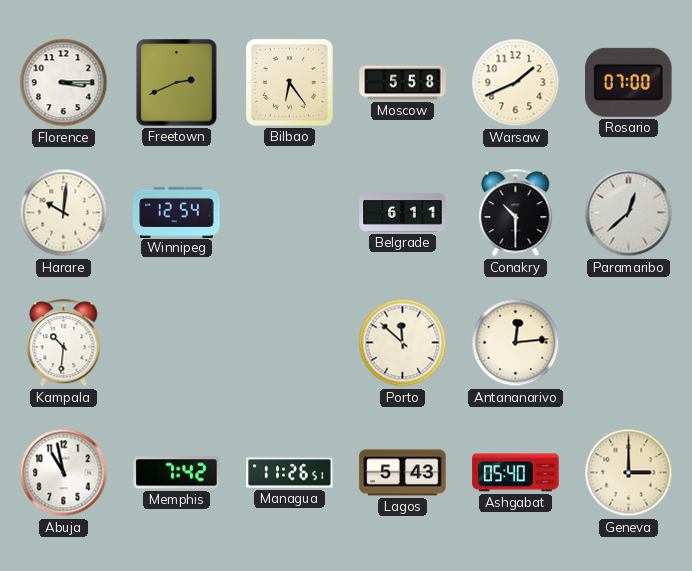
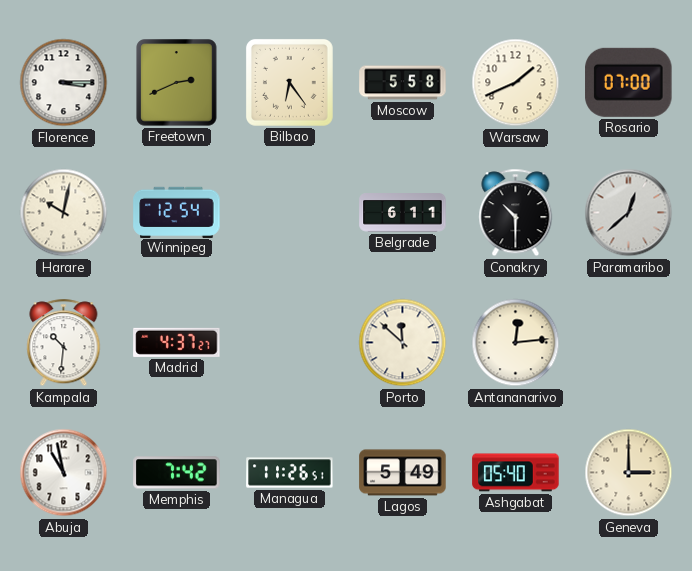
Harare: 10:01 -> 10:02 (64, 213)
Madrid: none -> 4:37 (177, 342)
Lagos: 5:43 -> 5:49 (403, 473)
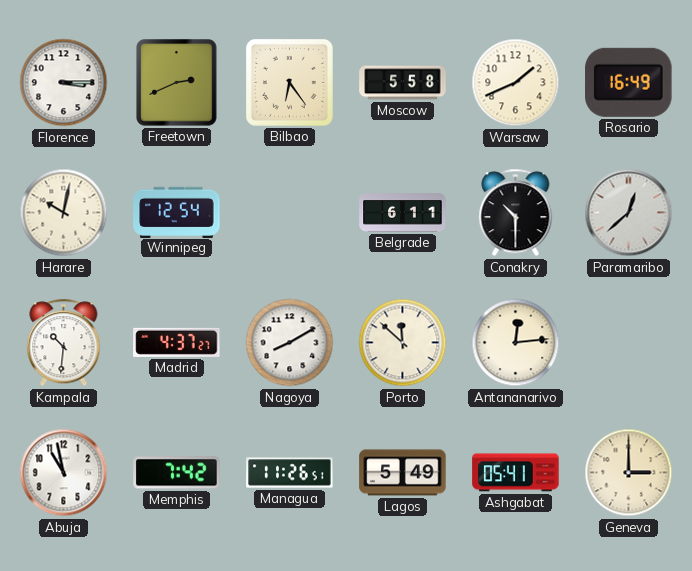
Rosario: 07:00 -> 16:49 (629, 82)
Nagoya: none -> 8:10 (290, 343)
Ashgabat: 05:40 -> 05:41 (516, 473)
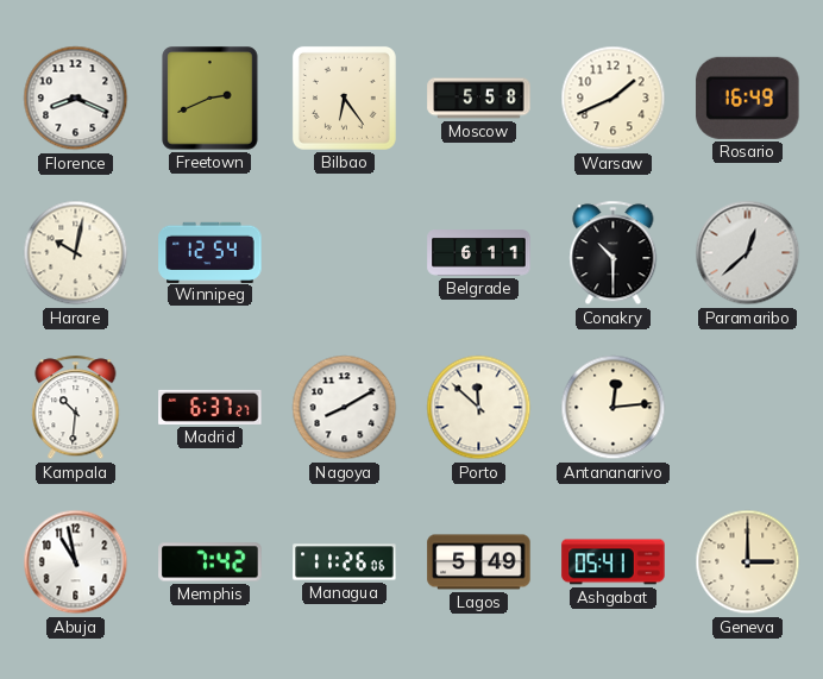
Florence: 3:15 -> 8:19 (76, 99)
Madrid: 4:37 -> 6:37 (211, 407)
Managua: 11:26:51 -> 11:26:06 (345, 562)
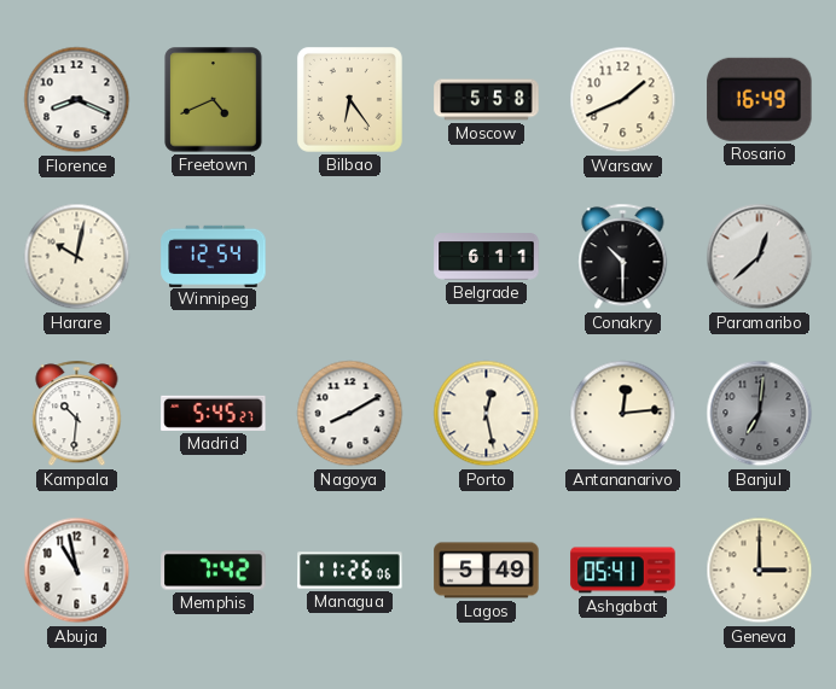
Freetown: 2:41 -> 4:41 (214, 100)
Madrid: 6:37 -> 5:45 (214, 413)
Porto: 11:52 -> 12:28 (487, 414)
Banjul: none -> 7:01 (760, 414)
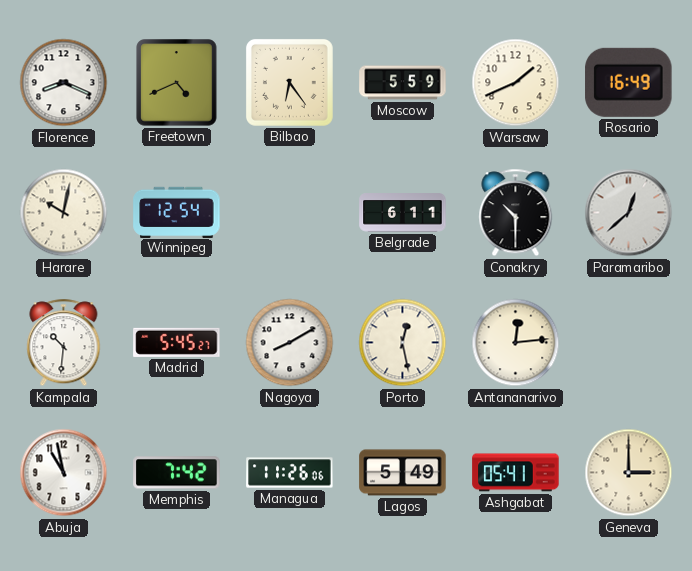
Moscow: 5:58 -> 5:59 (403, 83)
Banjul: 7:01 -> none (760, 414)
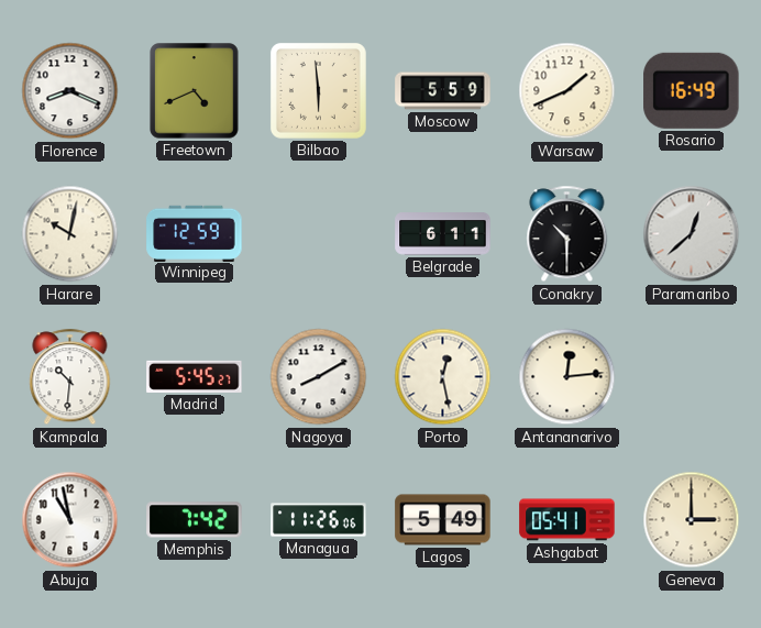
Bilbao: 6:24 -> 5:59 (318, 90)
Winnipeg: 12:54 -> 12:59 (195, 233)
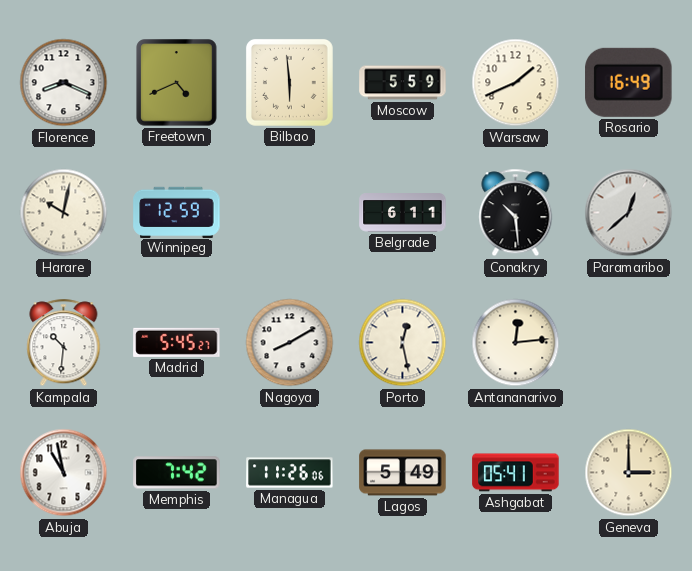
Conakry: 10:30 -> 10:29 (516, 213)
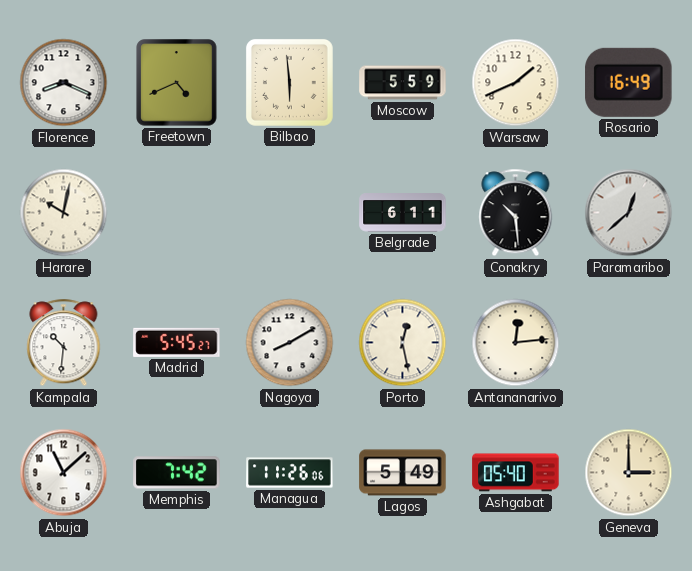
Winnipeg: 12:59 -> none (177, 212)
Abuja: 10:58 -> 11:08 (64, 473)
Ashgabat: 05:41 -> 05:40 (516, 473)
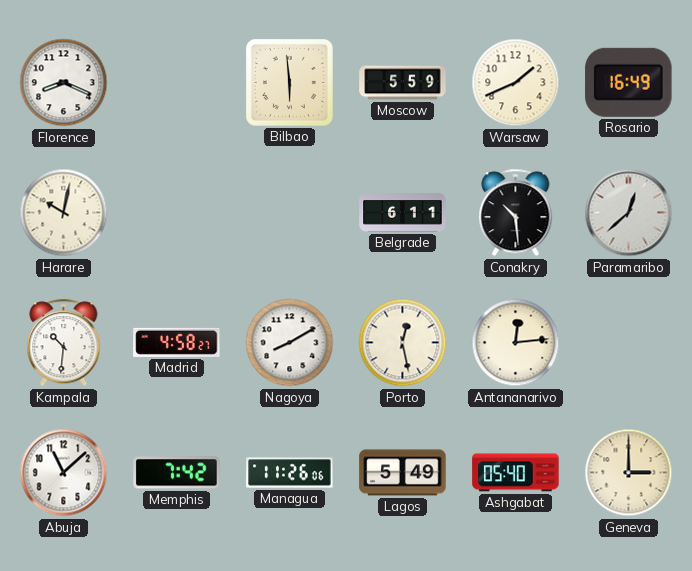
Freetown: 4:41 -> none (177, 83)
Madrid: 5:45 -> 4:58 (177, 342)
